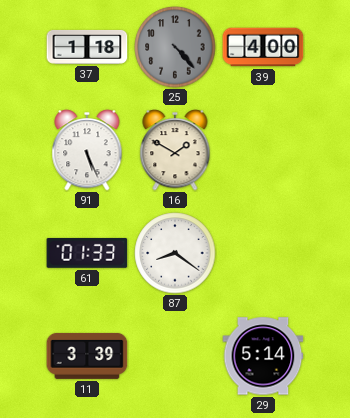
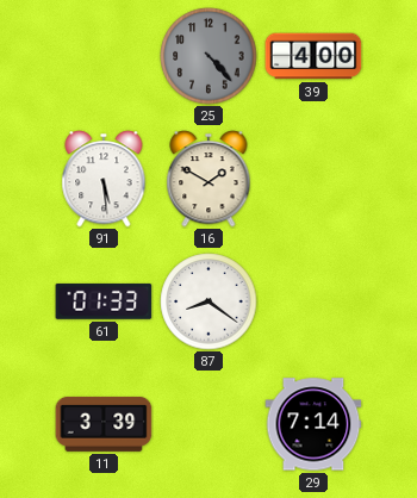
37: 1:18 -> none (87, 47)
91: 5:26 -> 5:29 (104, 179)
29: 5:14 -> 7:14 (313, 424)
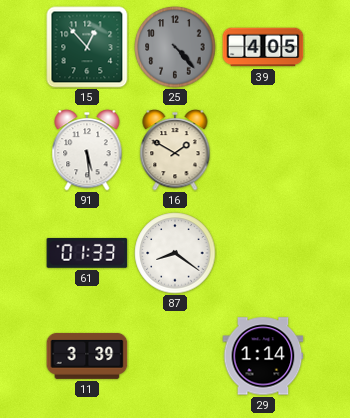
15: none -> 12:53 (87, 47)
39: 4:00 -> 4:05 (263, 47)
29: 7:14 -> 1:14 (263, 356)
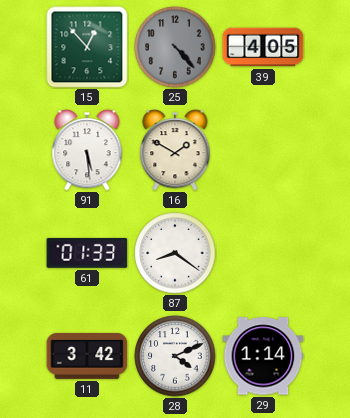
11: 3:39 -> 3:42 (87, 356)
28: none -> 4:11 (175, 356)
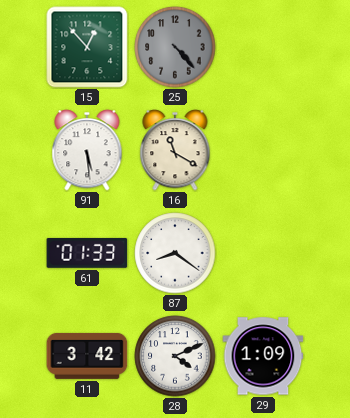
39: 4:05 -> none (263, 47)
16: 1:50 -> 11:20 (175, 150)
29: 1:14 -> 1:09 (263, 356)
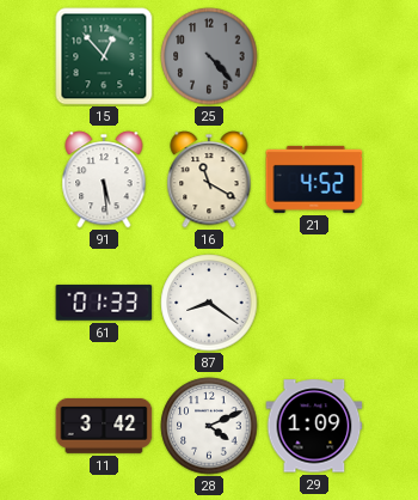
21: none -> 4:52 (314, 179)
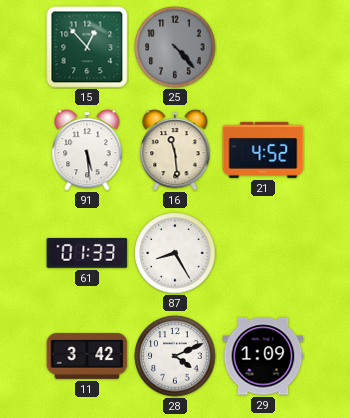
16: 11:20 -> 11:29 (175, 150)
87: 8:21 -> 8:25 (175, 253)
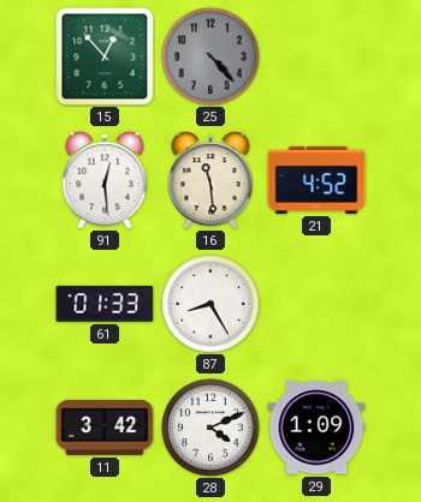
91: 5:29 -> 12:29 (105, 180)
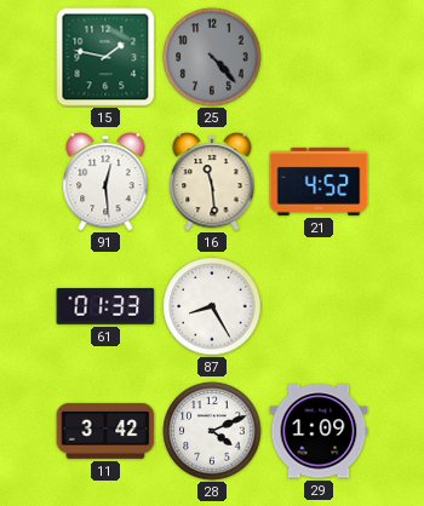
15: 12:53 -> 1:47 (105, 57)
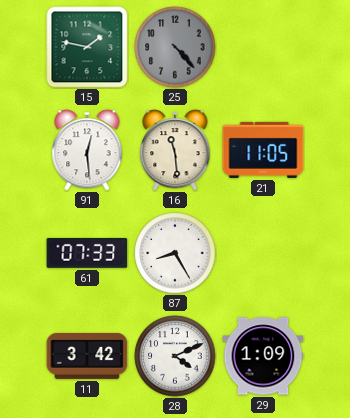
21: 4:52 -> 11:05 (263, 150)
61: 01:33 -> 07:33 (87, 253)
